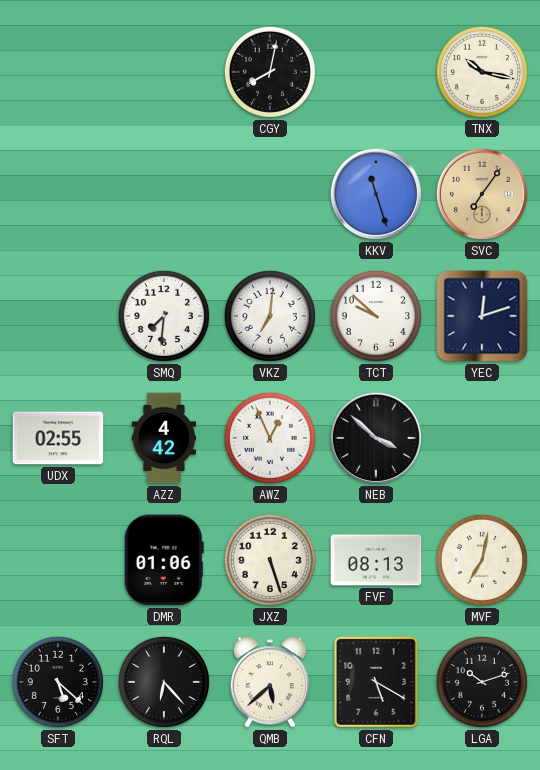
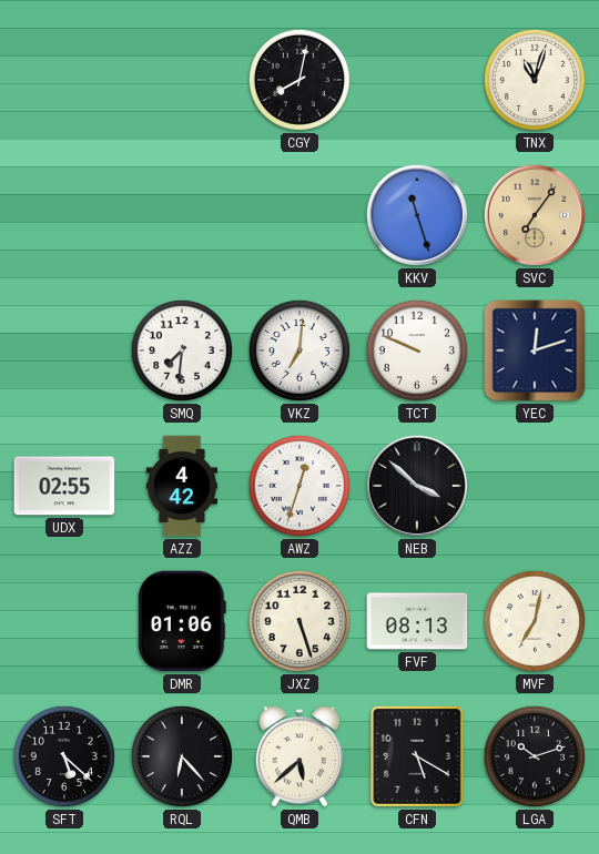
TNX: 10:17 -> 11:03 (535, 80)
TCT: 9:52 -> 9:49 (417, 350)
AWZ: 12:56 -> 12:33 (299, 486)
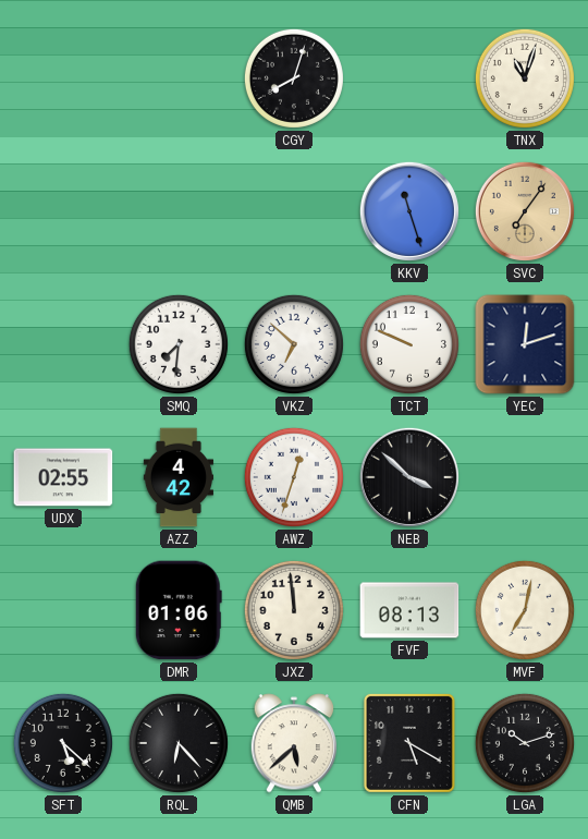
CGY: 8:02 -> 8:03 (294, 78)
VKZ: 7:01 -> 6:52 (294, 344)
JXZ: 5:27 -> 11:59 (294, 610)
